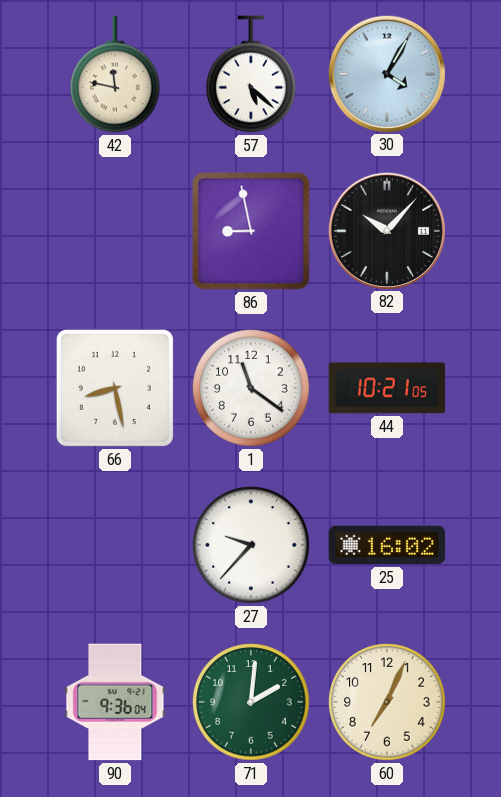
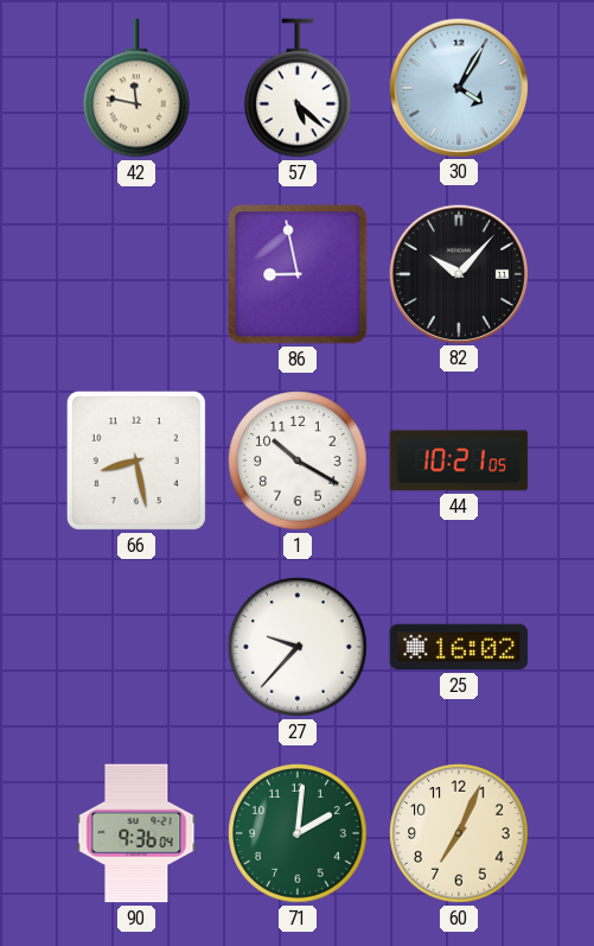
1: 11:21 -> 10:20 (298, 461)
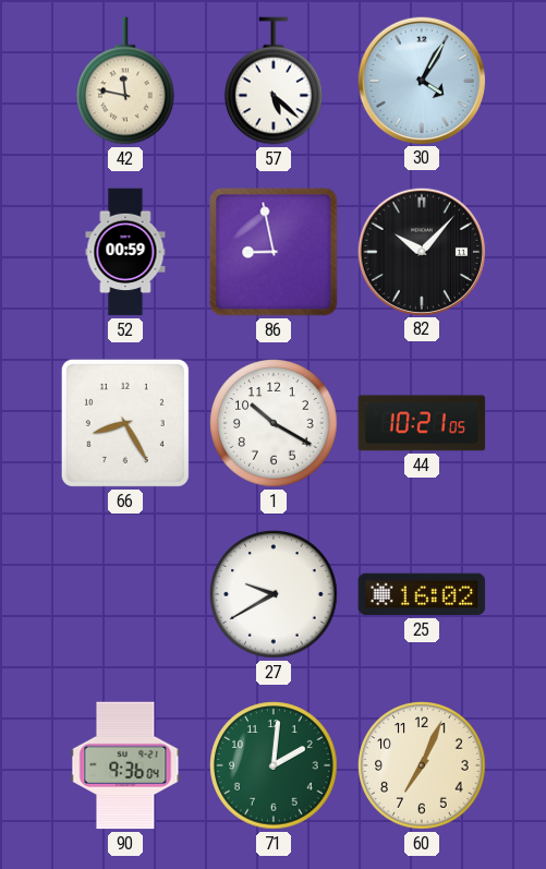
52: none -> 00:59 (125, 252)
66: 8:28 -> 8:25 (125, 423)
27: 9:37 -> 9:40 (274, 594)
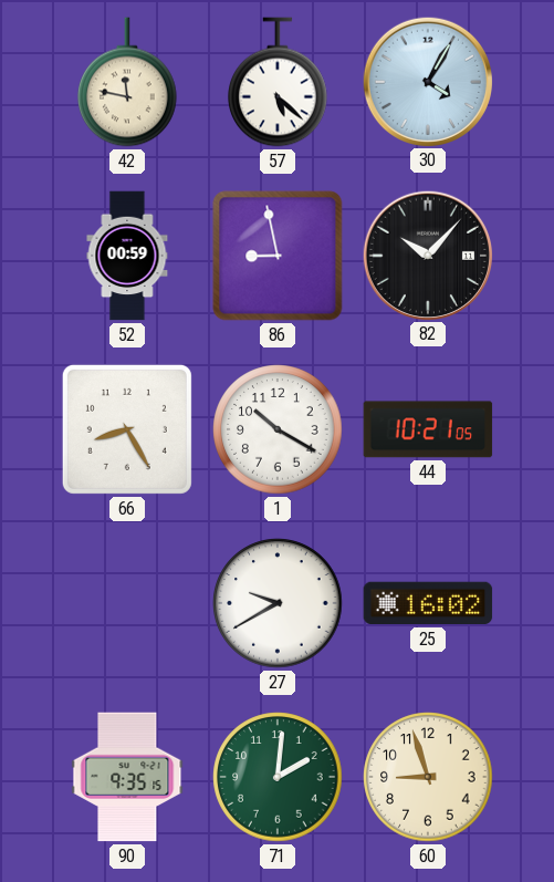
90: 9:36 -> 9:35 (127, 777)
60: 7:04 -> 8:57 (428, 777)
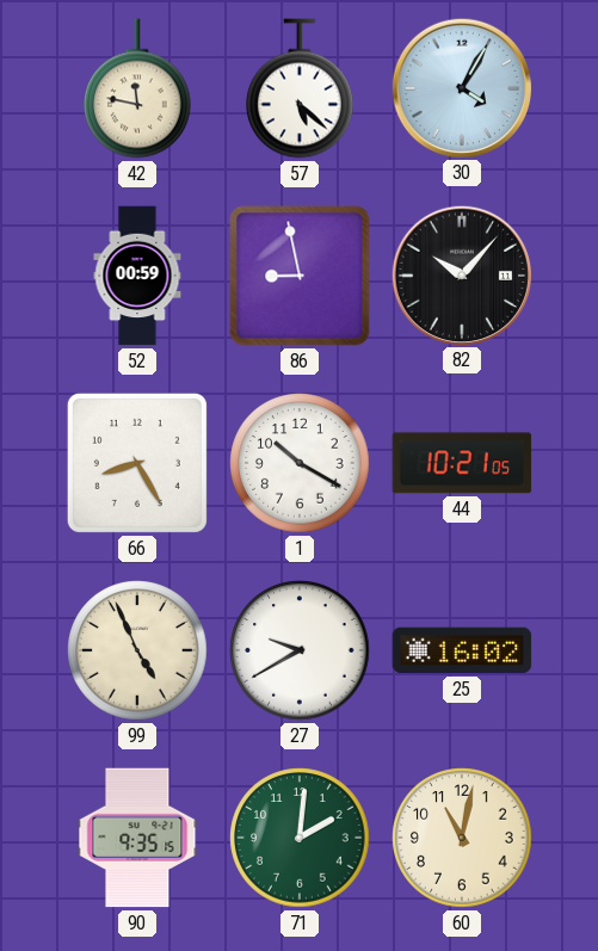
99: none -> 4:56 (137, 650)
60: 8:57 -> 11:02 (462, 838)
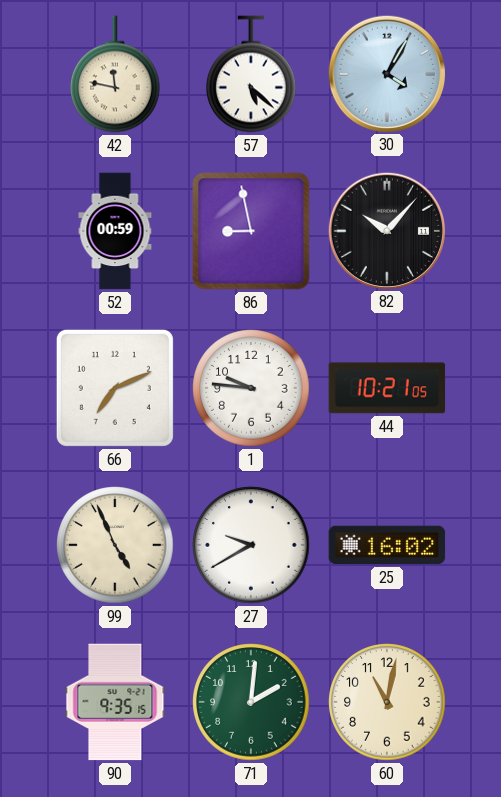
66: 8:25 -> 7:11 (115, 388)
1: 10:20 -> 9:46 (251, 388)
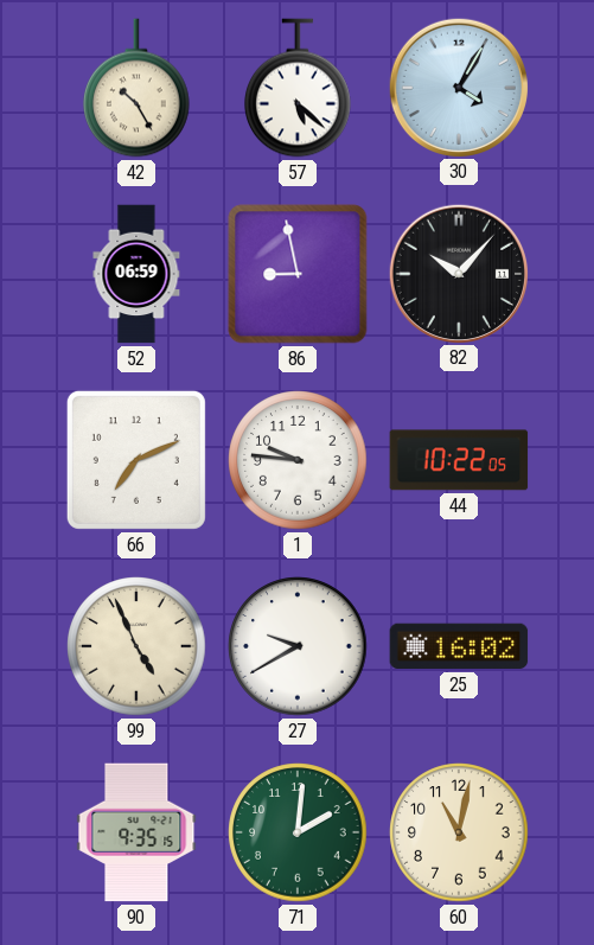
42: 11:47 -> 10:25 (138, 88)
52: 00:59 -> 06:59 (136, 274)
44: 10:21 -> 10:22 (459, 460)
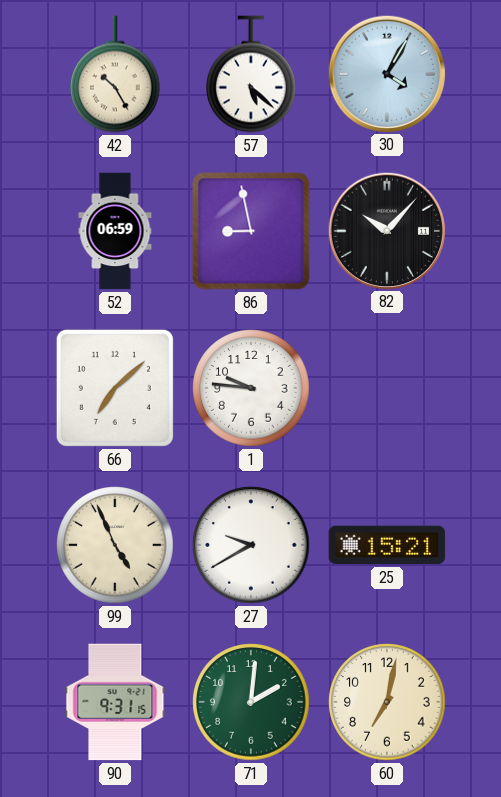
66: 7:11 -> 7:08 (115, 388)
44: 10:22 -> none (459, 460)
25: 16:02 -> 15:21 (387, 545)
90: 9:35 -> 9:31 (115, 702)
60: 11:02 -> 7:02 (387, 702)
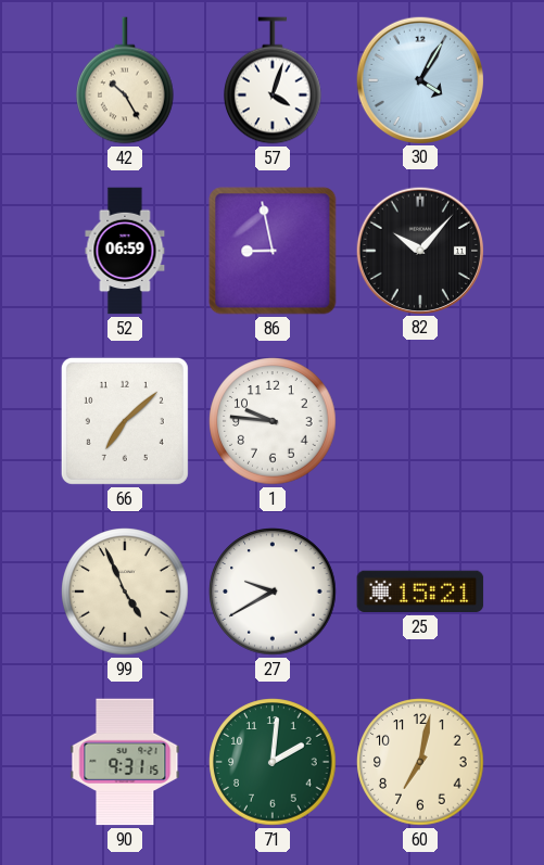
57: 5:22 -> 4:03 (274, 80)
